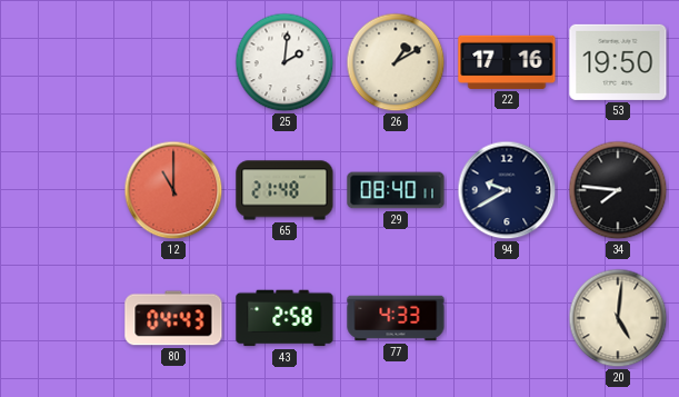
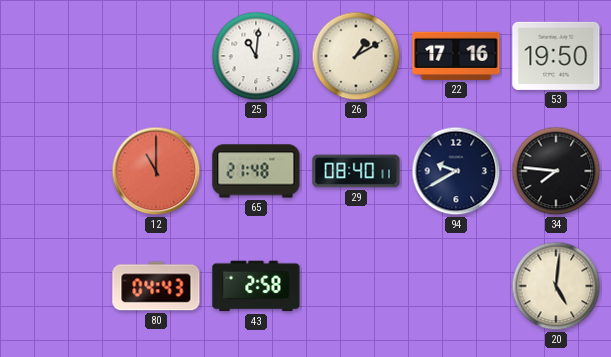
25: 2:01 -> 11:01 (256, 56)
77: 4:33 -> none (396, 318)
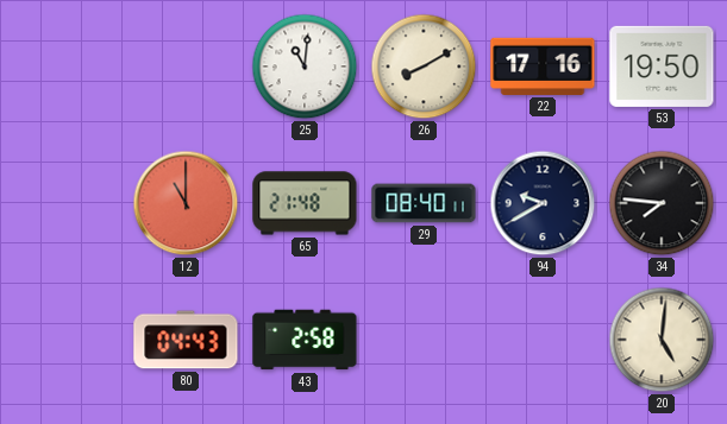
26: 1:10 -> 8:10 (424, 67)
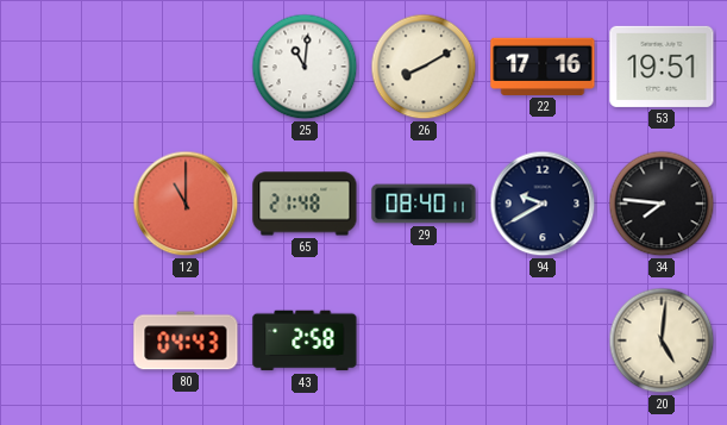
53: 19:50 -> 19:51 (662, 67)
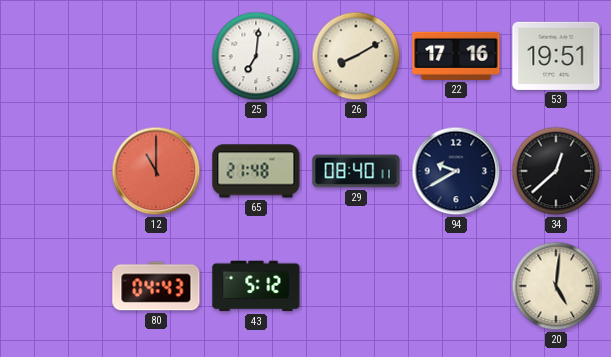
25: 11:01 -> 7:01 (256, 56)
34: 7:46 -> 12:38 (556, 171)
43: 2:58 -> 5:12 (256, 286)
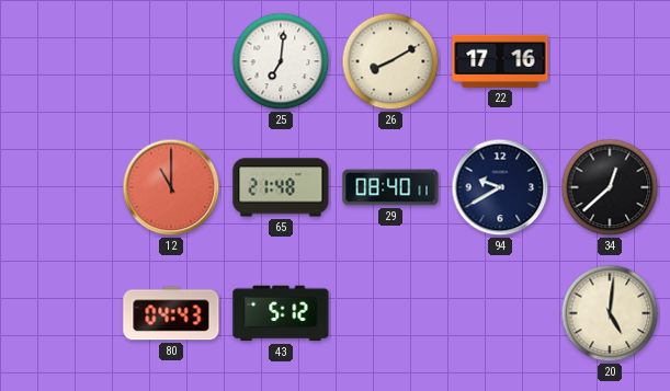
53: 19:51 -> none (556, 56)
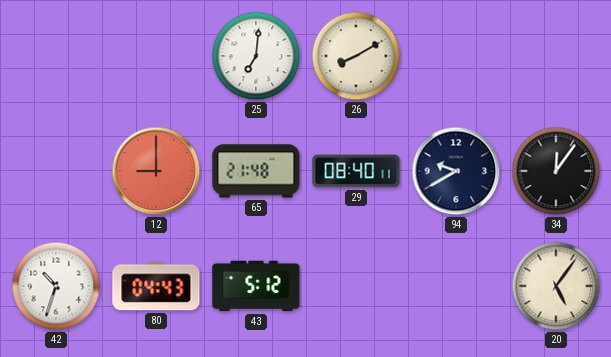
22: 17:16 -> none (500, 61)
12: 11:00 -> 9:00 (156, 171)
34: 12:38 -> 12:06 (556, 171)
42: none -> 10:33 (56, 286)
20: 5:01 -> 5:06 (556, 286)
